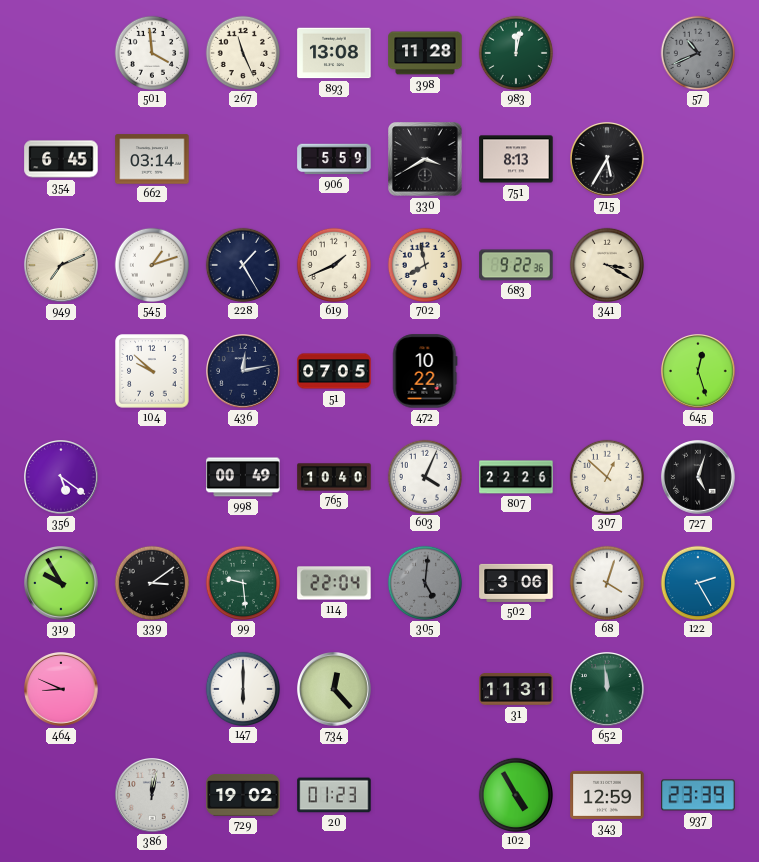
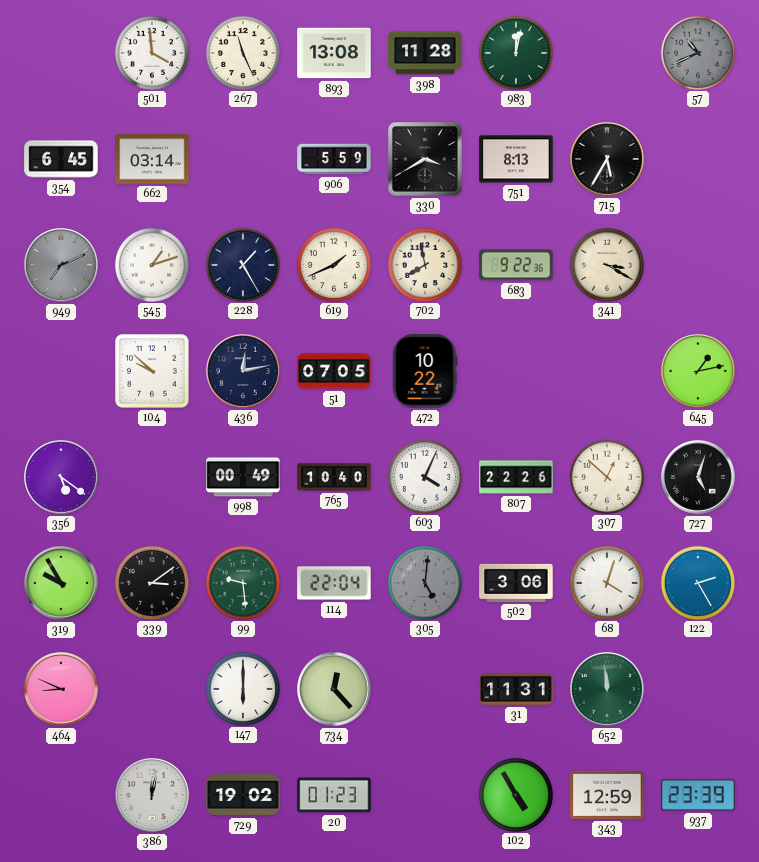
949 dial: cream -> grey (62, 266)
645: 12:27 -> 1:13 (699, 372)
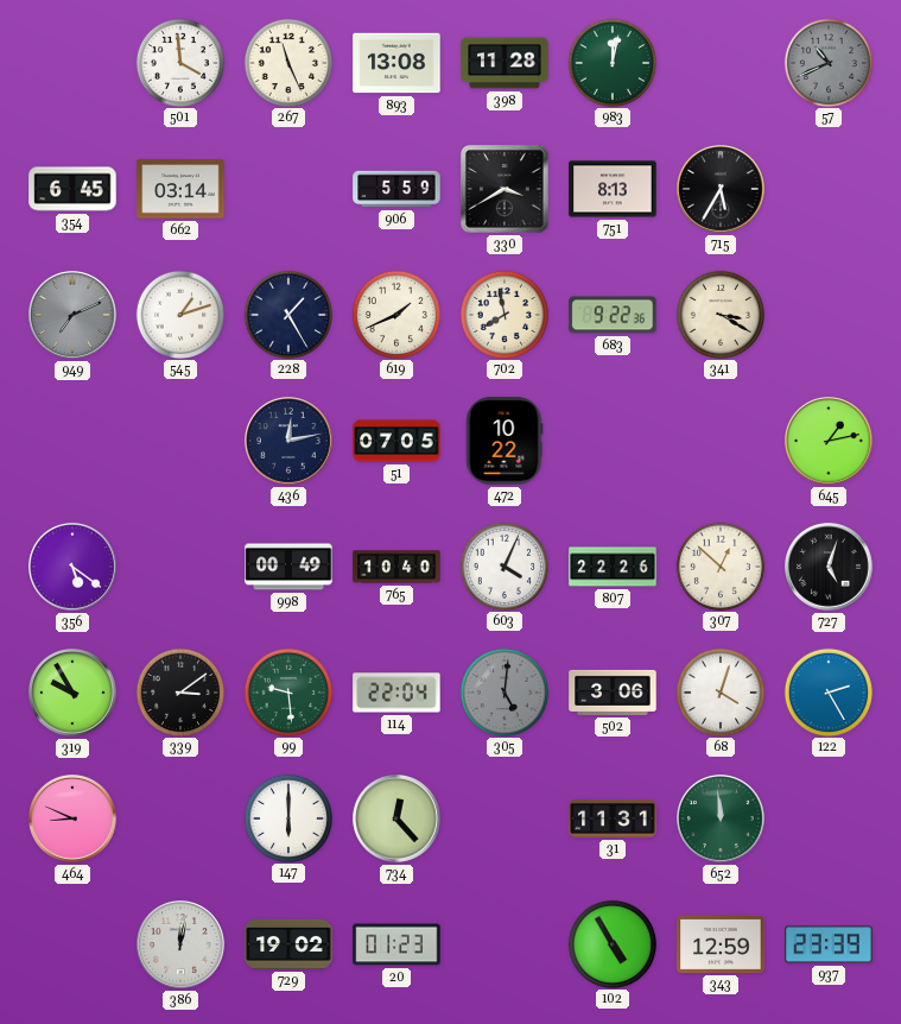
104: 9:52 -> none (152, 371)
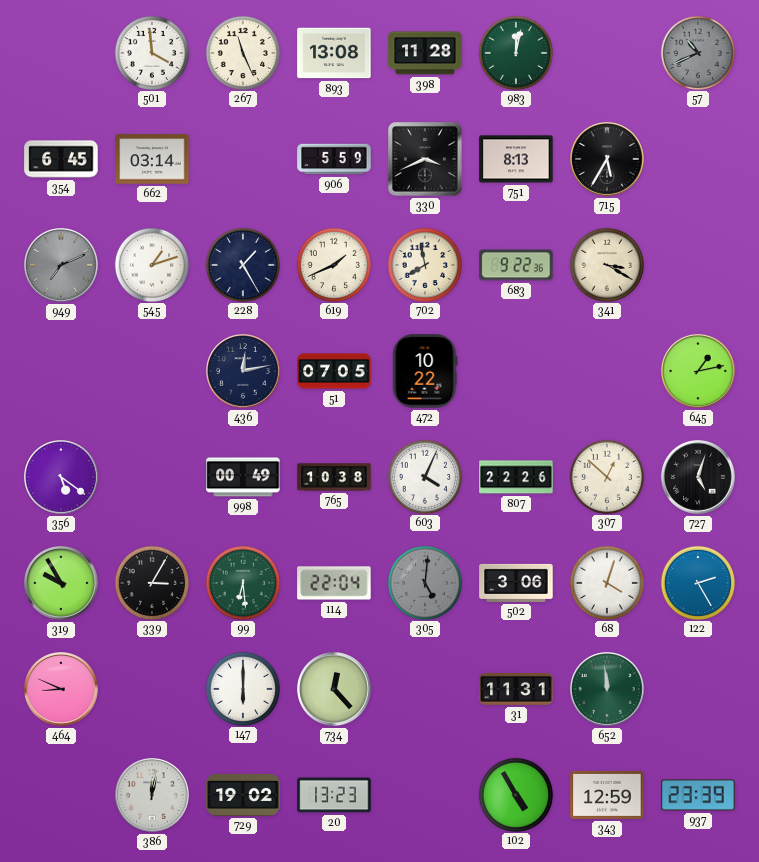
330: 3:40 -> 3:41 (425, 159)
765: 10:40 -> 10:38 (334, 477)
339: 3:09 -> 3:05 (151, 582)
99: 9:29 -> 6:29 (242, 582)
20: 01:23 -> 13:23 (334, 795)
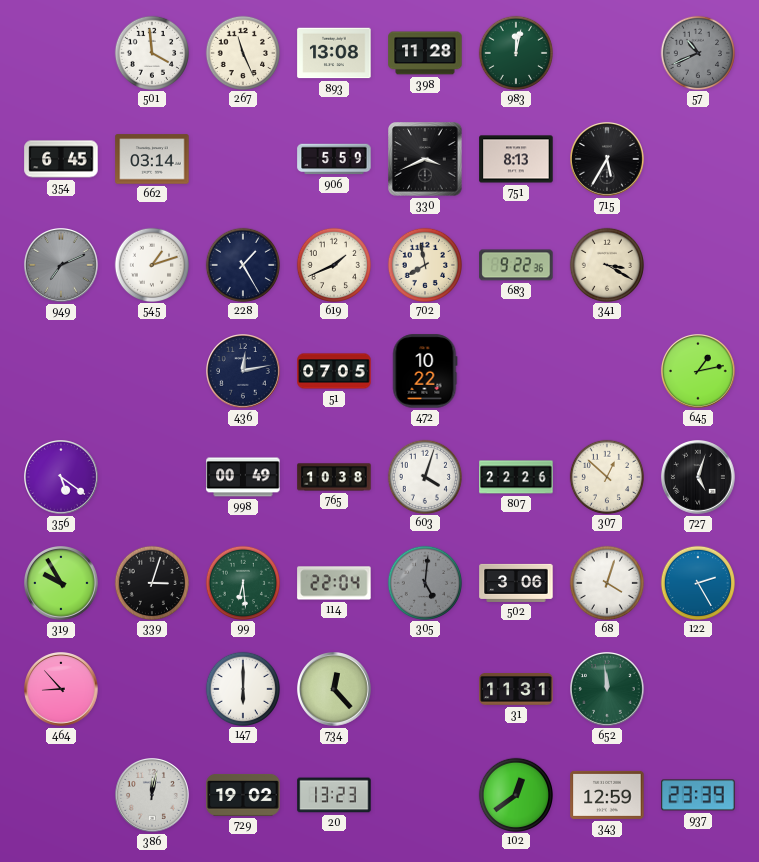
603: 4:04 -> 4:03 (424, 476)
339: 3:05 -> 3:03 (151, 582)
464: 8:49 -> 8:53 (62, 690)
102: 4:55 -> 12:39 (515, 794)
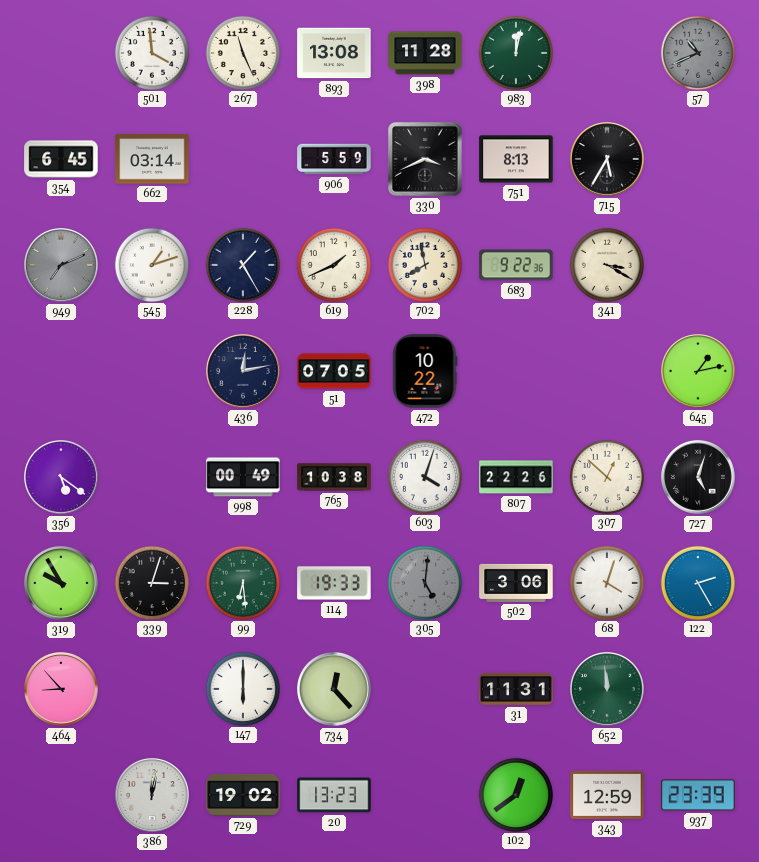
114: 22:04 -> 19:33 (334, 583)
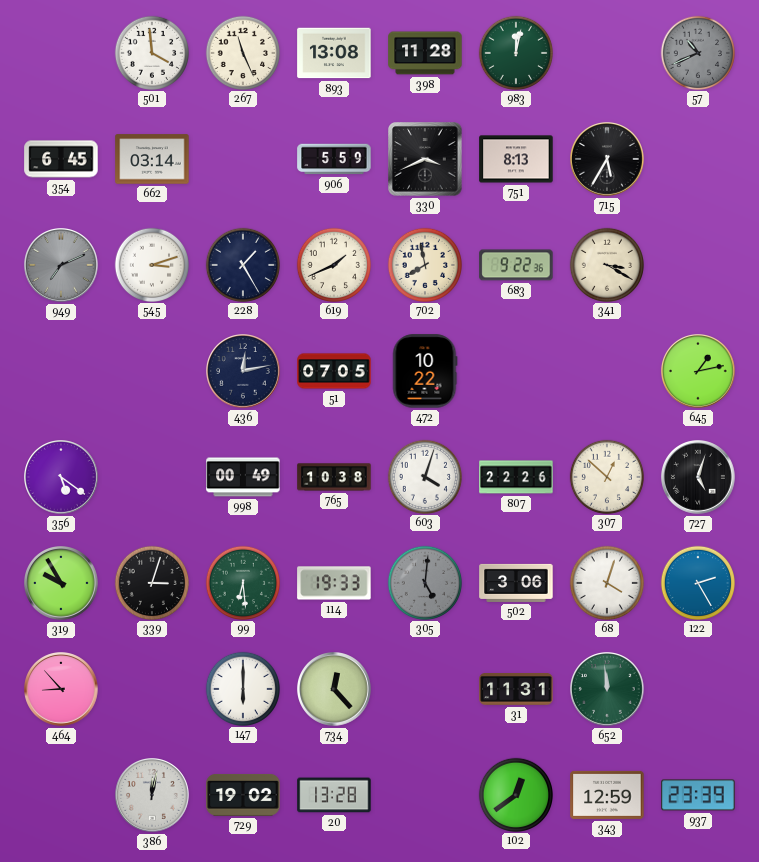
545: 1:12 -> 3:12 (151, 264)
20: 13:23 -> 13:28 (334, 795)
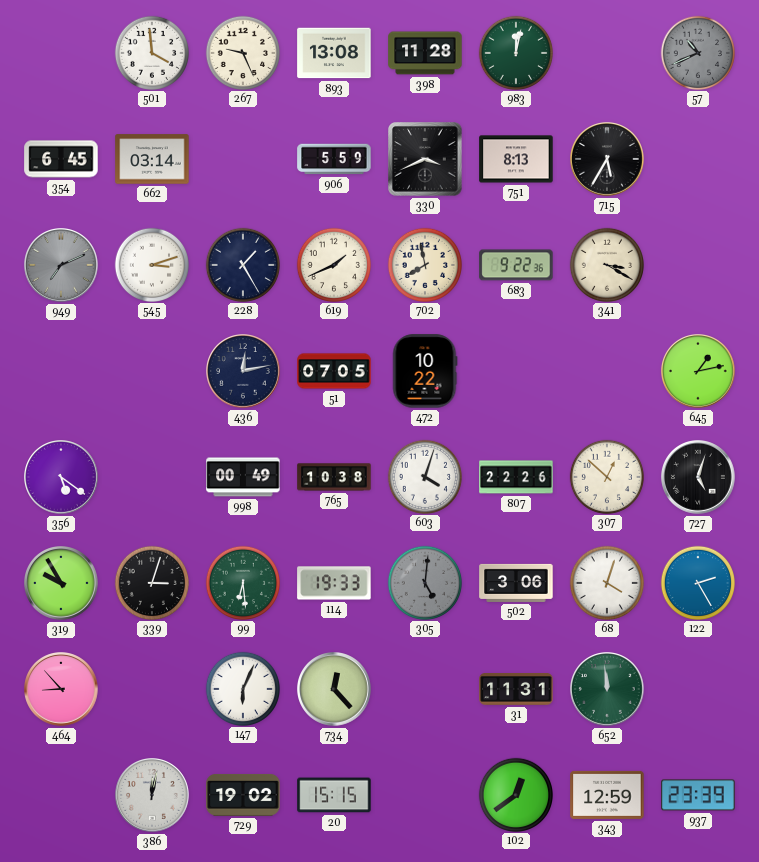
267: 11:26 -> 9:26 (242, 52)
147: 6:00 -> 6:04 (242, 688)
20: 13:28 -> 15:15 (334, 795)
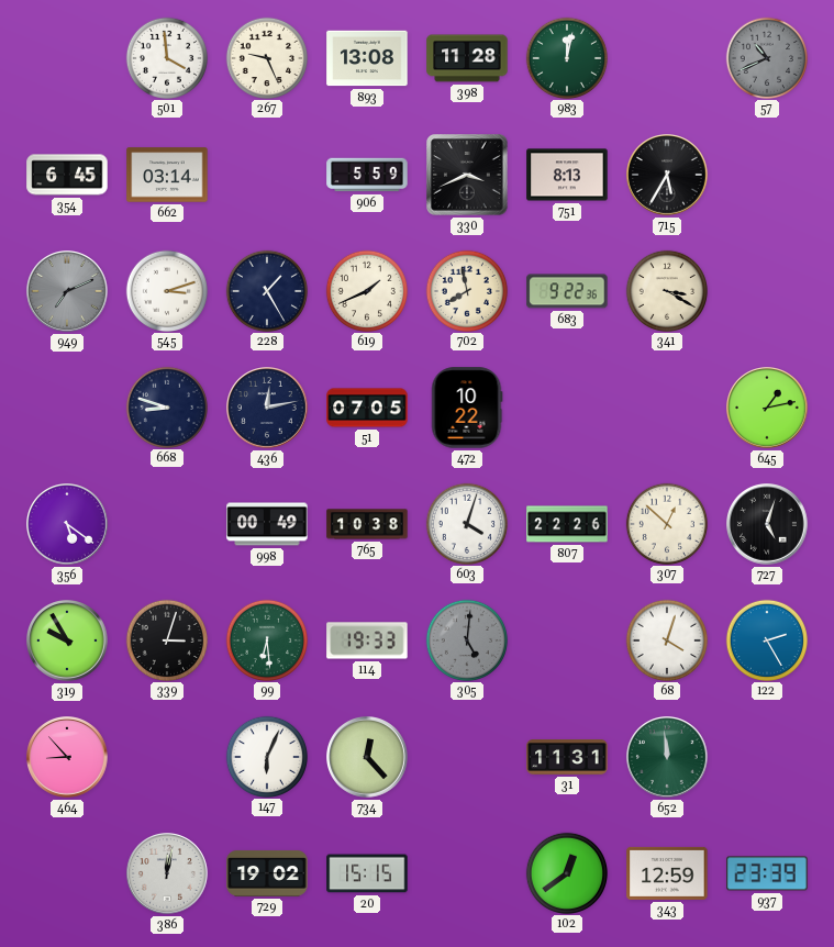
668: none -> 8:48 (166, 406)
502: 3:06 -> none (516, 583)
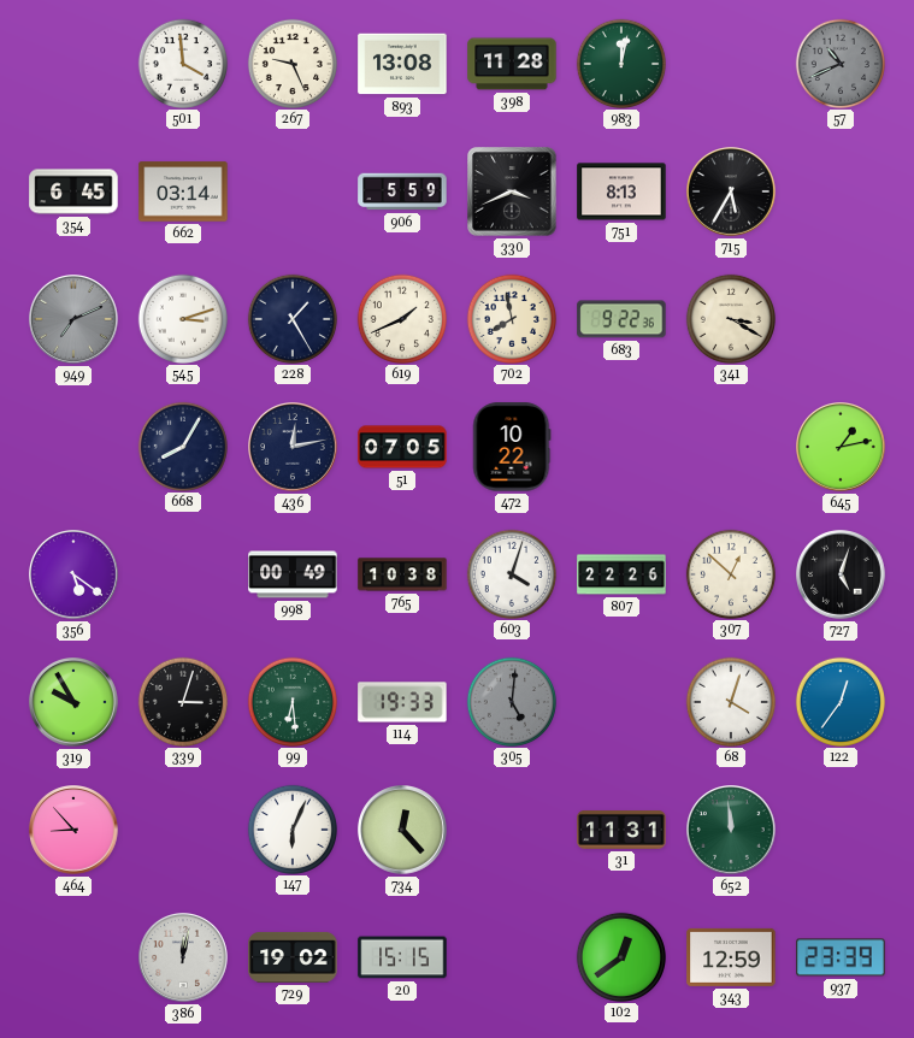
668: 8:48 -> 8:05 (182, 446)
122: 2:25 -> 12:36 (839, 701)
